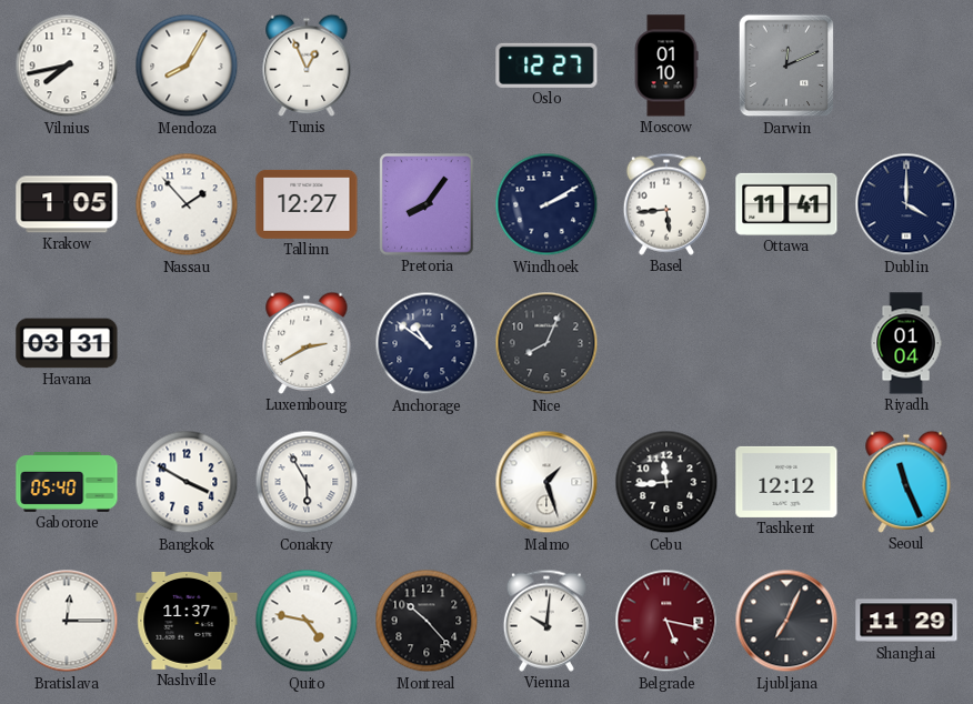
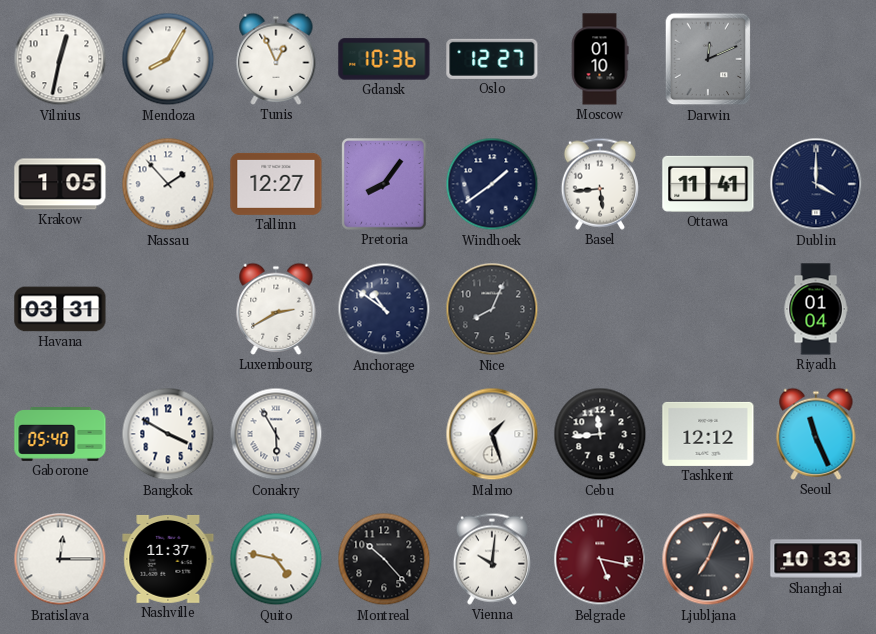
Vilnius: 7:43 -> 12:32 (60, 59)
Gdansk: none -> 10:36 (384, 59)
Windhoek: 2:10 -> 1:39 (492, 184)
Shanghai: 11:29 -> 10:33 (816, 559)
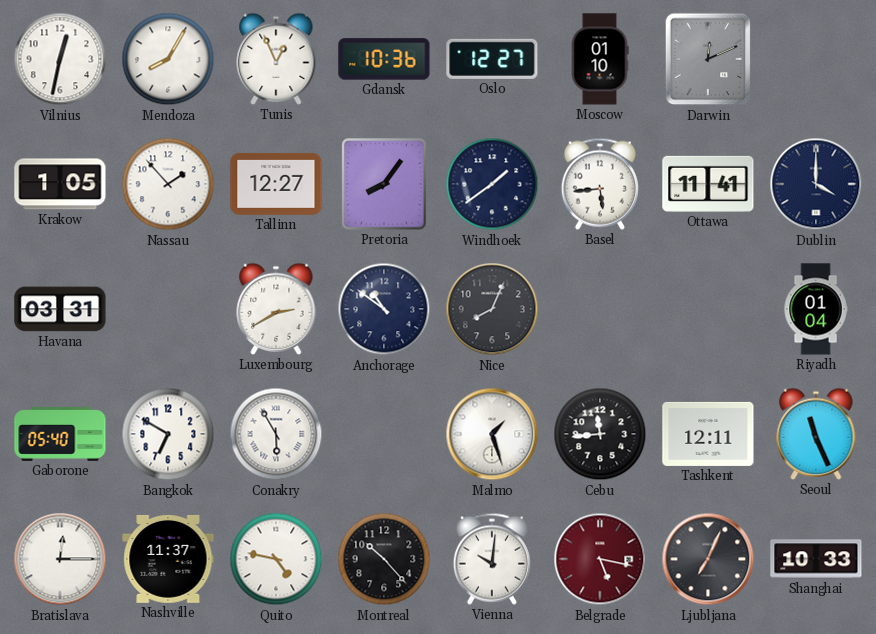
Bangkok: 3:50 -> 6:50 (168, 434)
Tashkent: 12:12 -> 12:11 (708, 434)
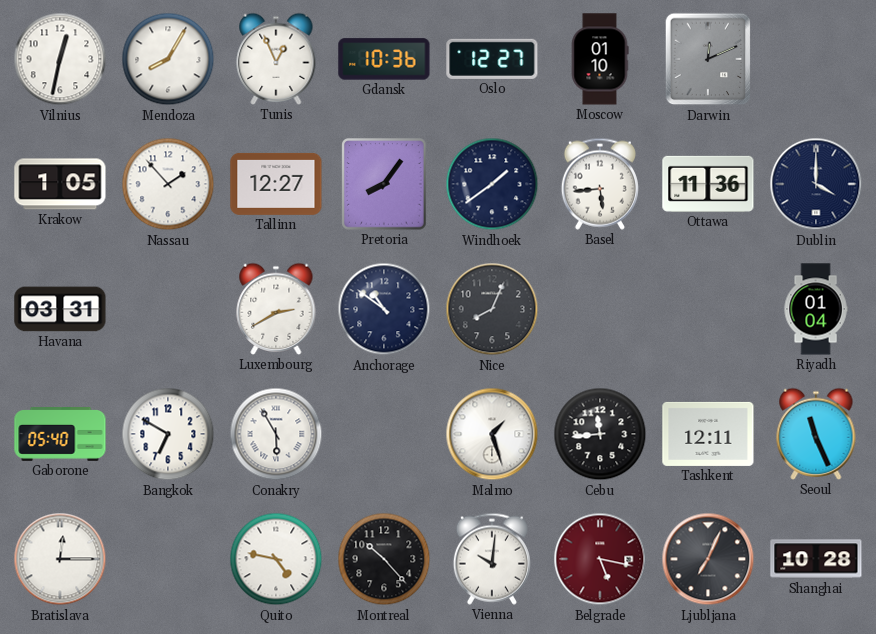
Ottawa: 11:41 -> 11:36 (708, 184)
Nashville: 11:37 -> none (168, 559)
Shanghai: 10:33 -> 10:28 (816, 559)
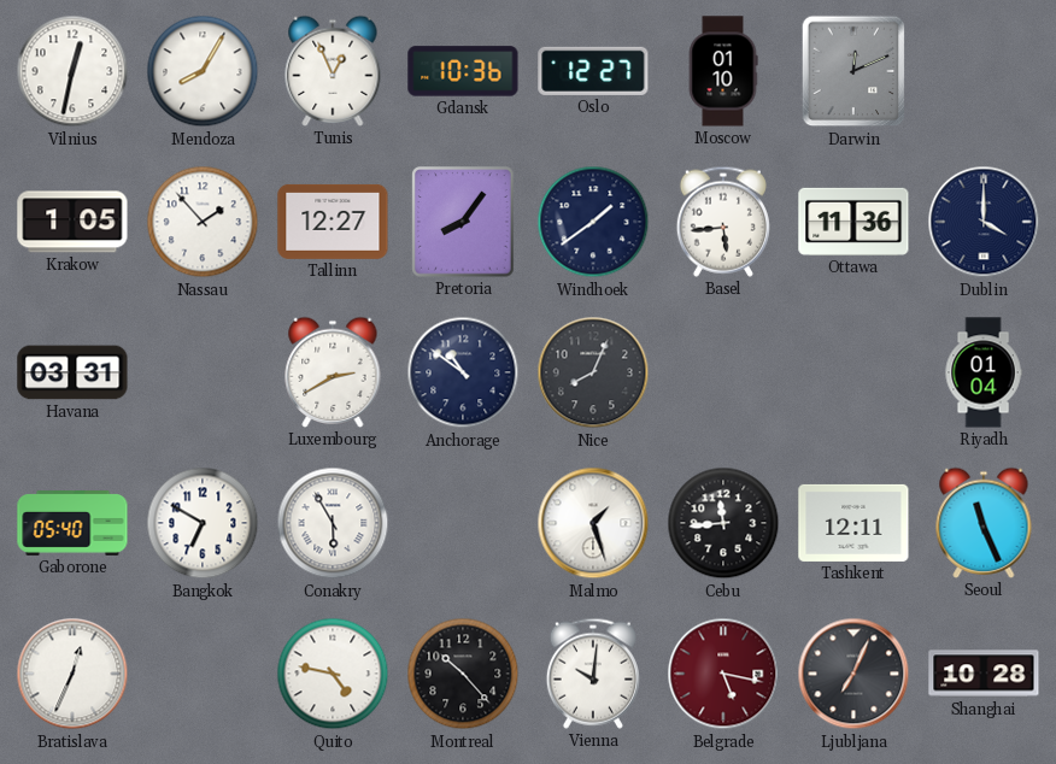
Bratislava: 12:15 -> 12:34 (72, 674)
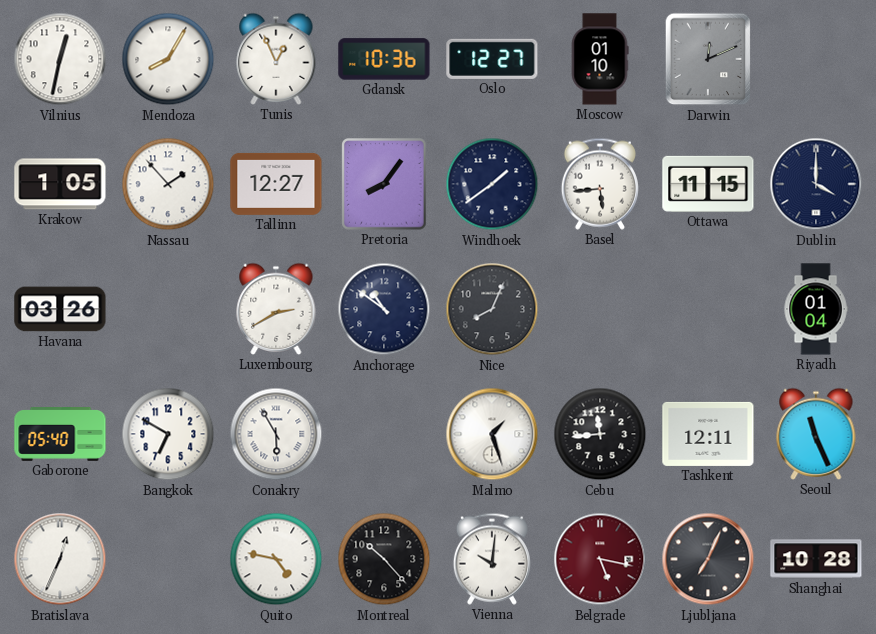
Ottawa: 11:36 -> 11:15 (708, 184)
Havana: 03:31 -> 03:26 (60, 309)
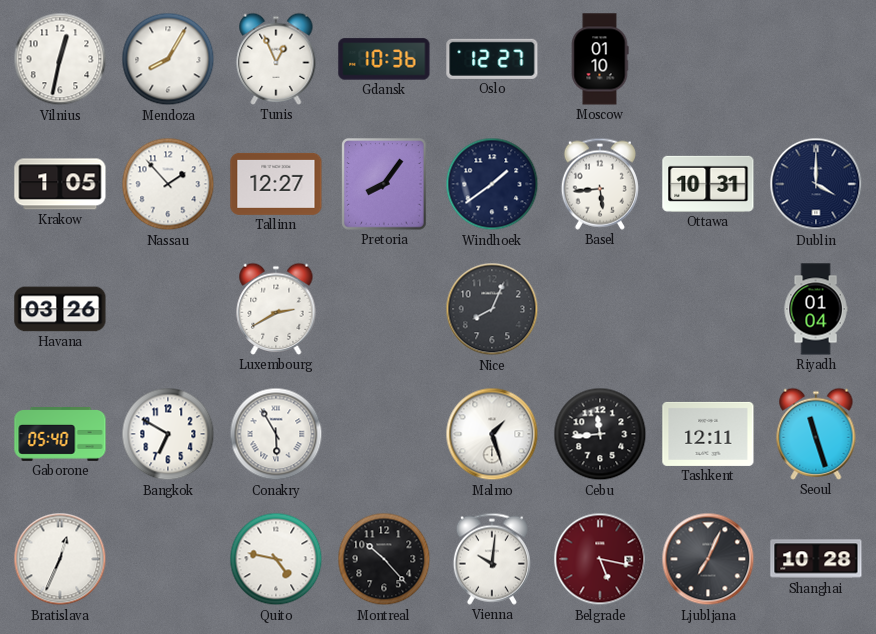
Darwin: 12:11 -> none (708, 59)
Ottawa: 11:15 -> 10:31 (708, 184)
Anchorage: 10:51 -> none (384, 309)
Seoul: 11:26 -> 11:27 (816, 434)
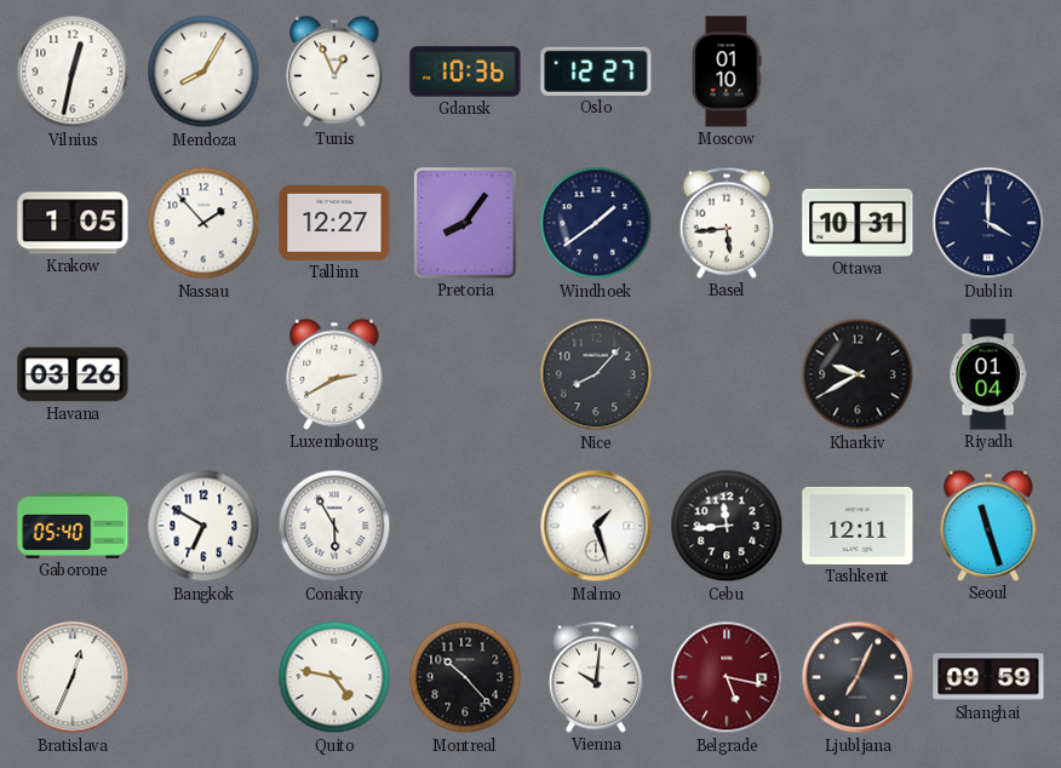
Nice: 8:04 -> 8:07 (596, 374)
Kharkiv: none -> 9:40 (858, 374)
Shanghai: 10:28 -> 09:59 (988, 677)
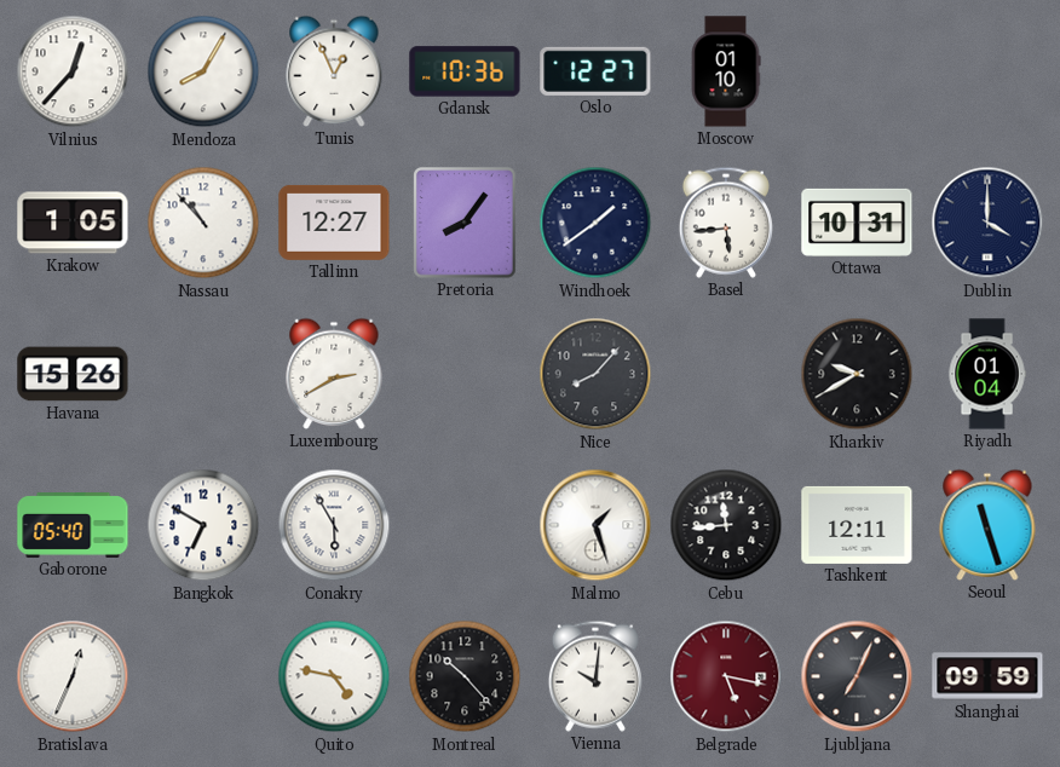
Vilnius: 12:32 -> 12:37 (73, 71)
Nassau: 1:53 -> 10:53 (203, 223)
Havana: 03:26 -> 15:26 (73, 374)
